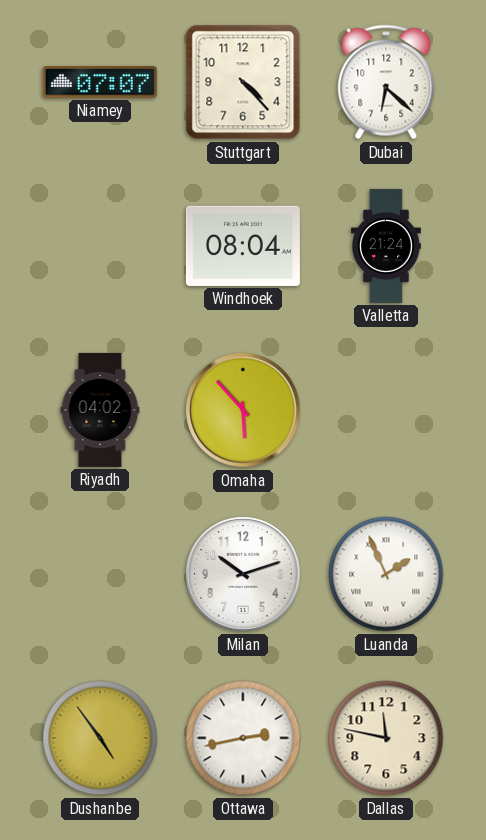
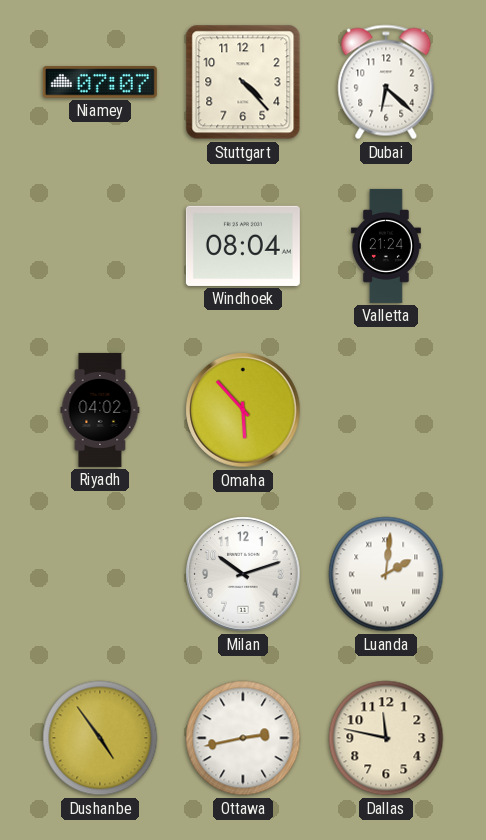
Luanda: 1:56 -> 2:01 (386, 574)
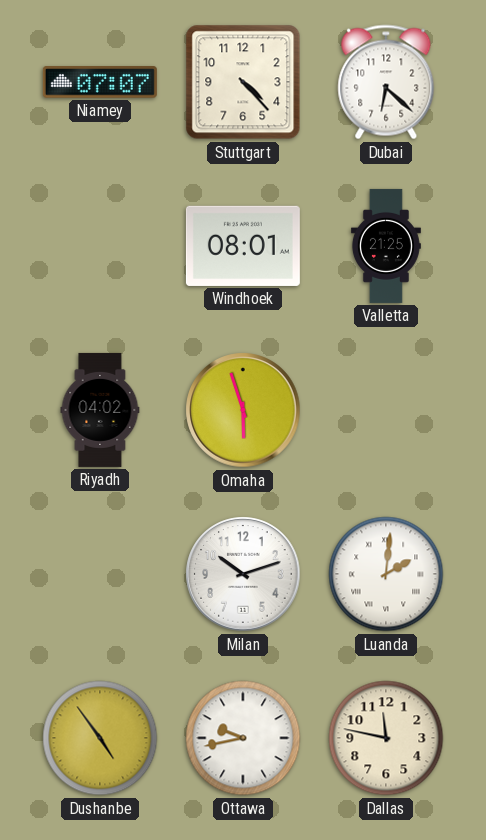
Windhoek: 08:04 -> 08:01 (243, 246)
Valletta: 21:24 -> 21:25 (386, 246)
Omaha: 5:53 -> 5:57 (243, 410)
Ottawa: 2:43 -> 9:43 (243, 738)
